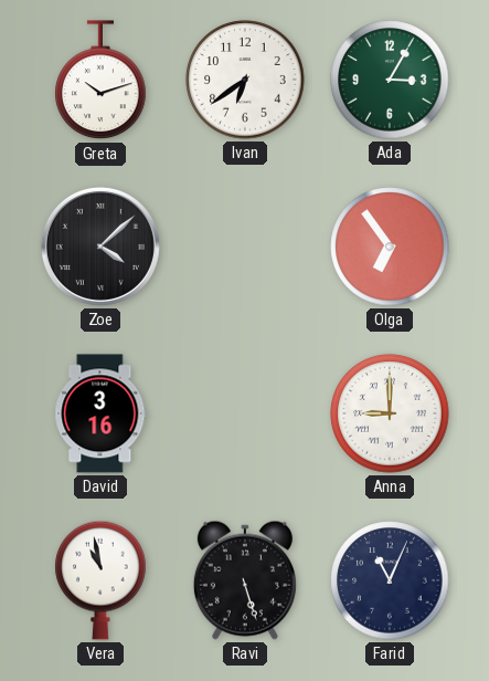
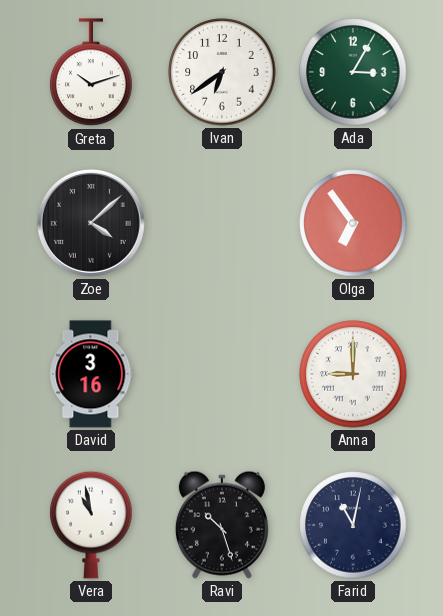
Ravi: 5:27 -> 10:27 (222, 525)
Farid: 11:04 -> 11:02 (353, 525)
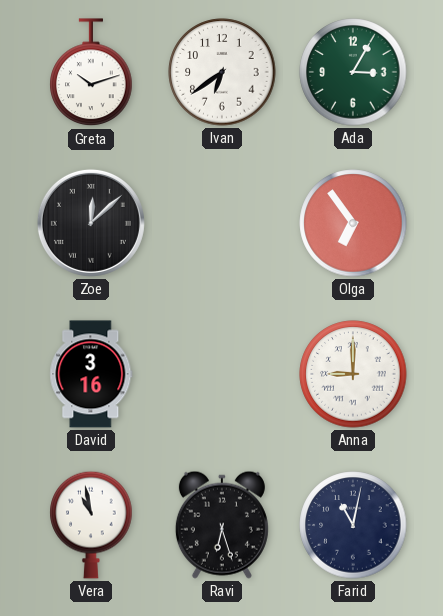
Zoe: 4:08 -> 12:08 (91, 223)
Ravi: 10:27 -> 6:27 (222, 525)
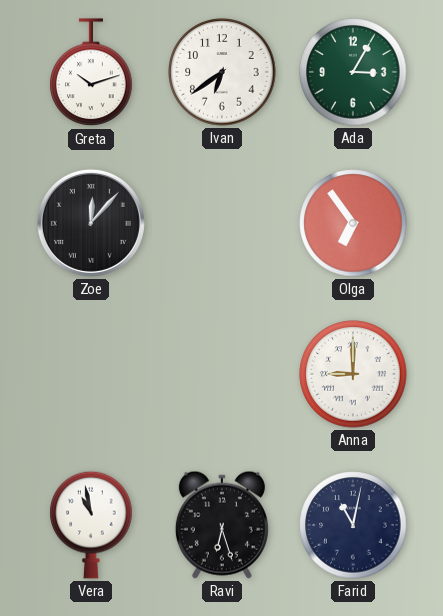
Zoe: 12:08 -> 12:07 (91, 223)
David: 3:16 -> none (91, 374)
